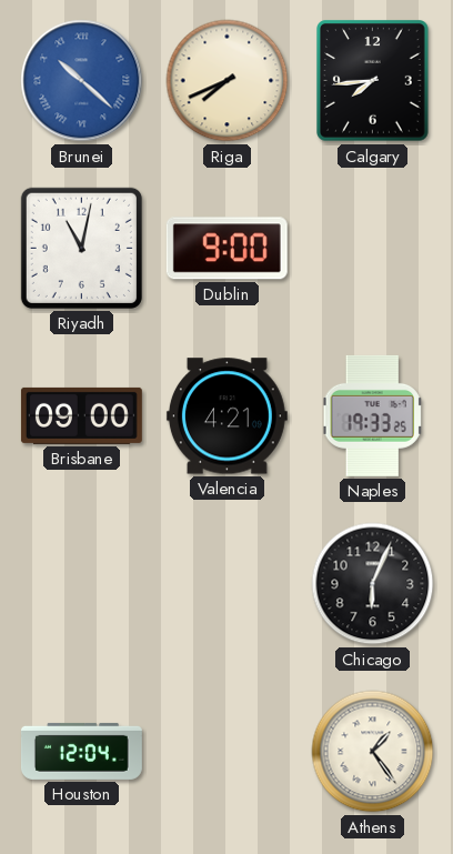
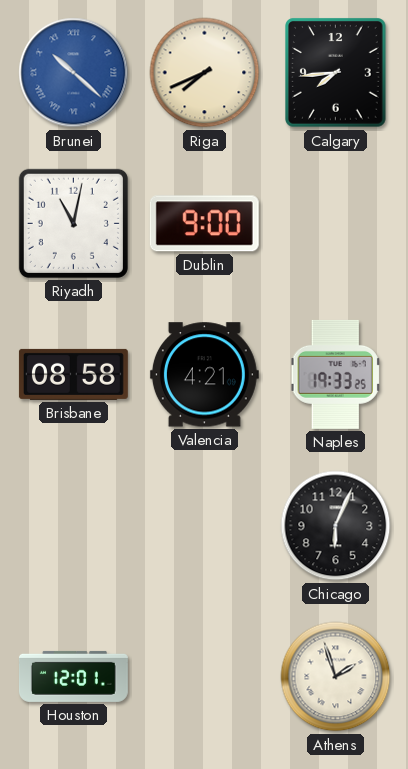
Brisbane: 09:00 -> 08:58 (73, 374)
Houston: 12:04 -> 12:01 (73, 676)
Athens: 1:24 -> 1:57 (336, 677)
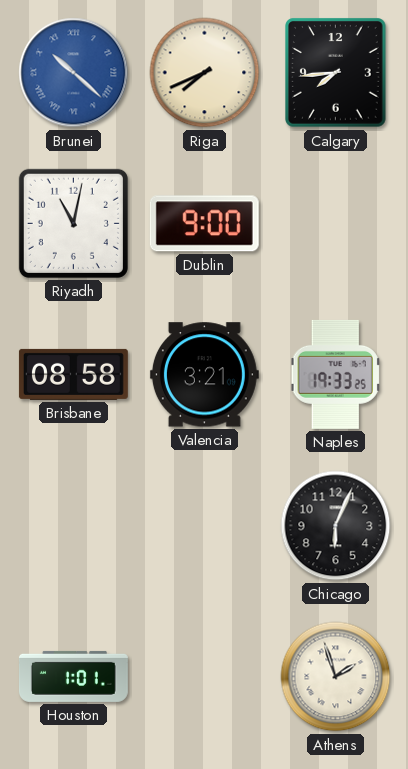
Valencia: 4:21 -> 3:21 (204, 375)
Houston: 12:01 -> 1:01 (73, 676)
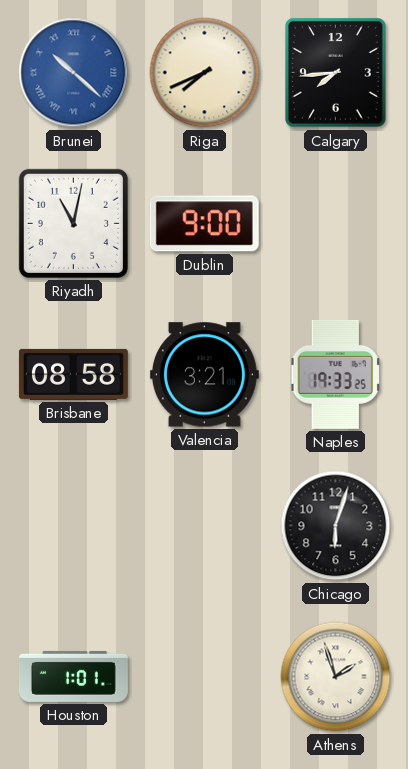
Chicago: 6:04 -> 6:03 (336, 526)
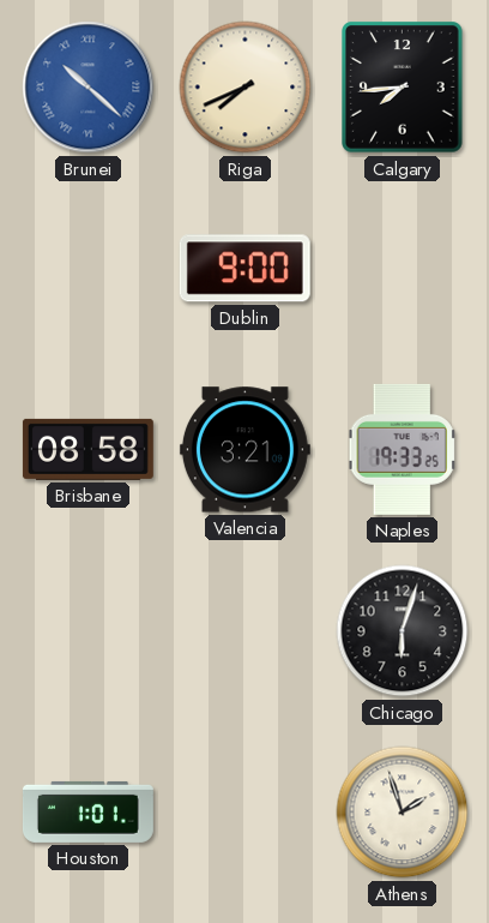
Riyadh: 11:02 -> none (73, 223)
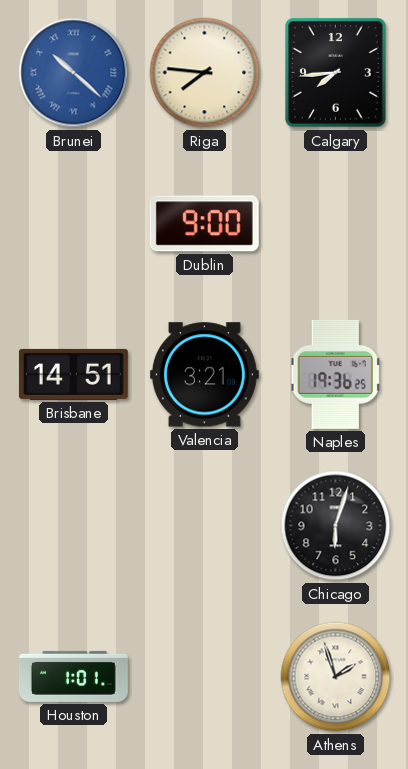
Riga: 7:41 -> 7:46 (205, 73)
Brisbane: 08:58 -> 14:51 (73, 374)
Naples: 19:33 -> 19:36 (336, 374)
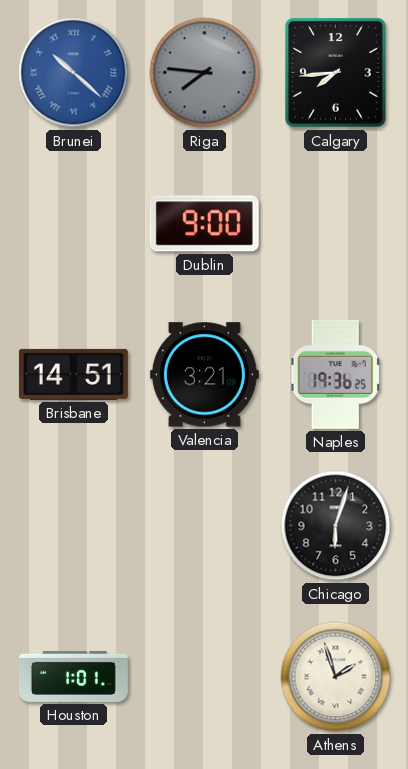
Riga dial: cream -> grey (205, 73)
